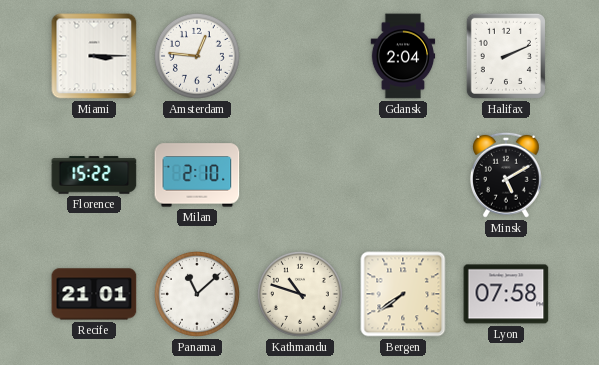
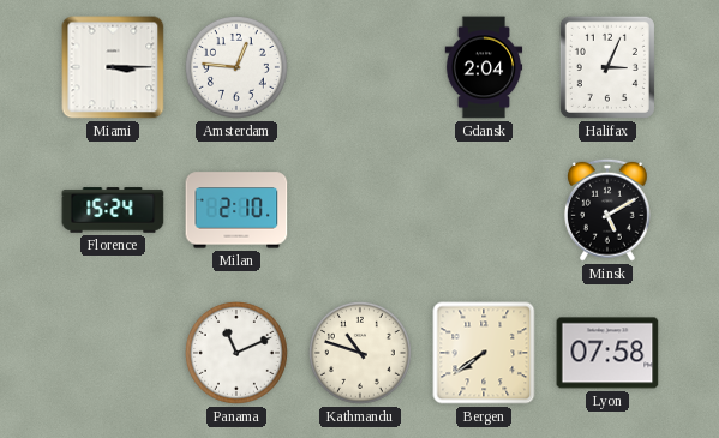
Halifax: 2:11 -> 3:04 (607, 67)
Florence: 15:22 -> 15:24 (113, 210)
Recife: 21:01 -> none (94, 294)
Panama: 11:08 -> 11:11 (236, 353)
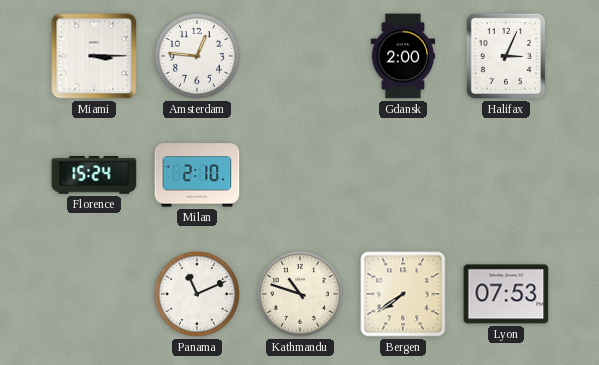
Gdansk: 2:04 -> 2:00 (403, 56)
Minsk: 5:10 -> none (607, 210)
Lyon: 07:58 -> 07:53 (506, 294)
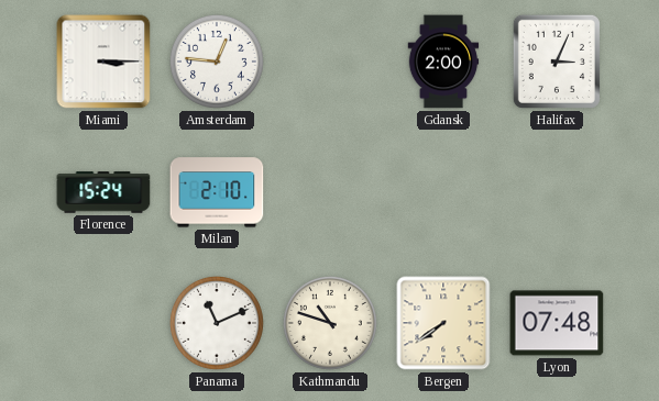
Lyon: 07:53 -> 07:48 (557, 323)
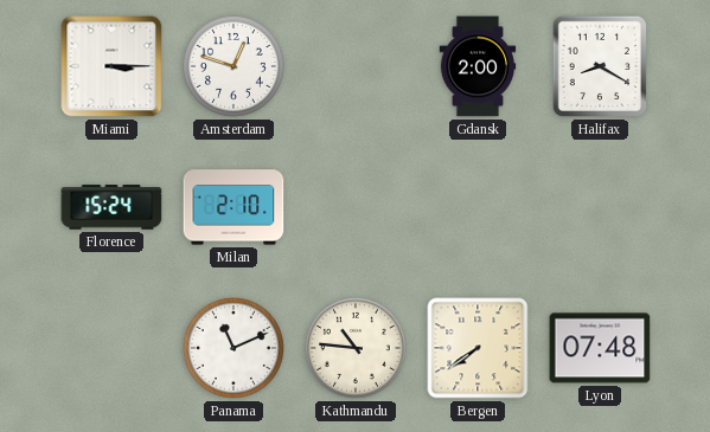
Amsterdam: 12:46 -> 12:48 (234, 66)
Halifax: 3:04 -> 8:20 (600, 66)
Kathmandu: 10:48 -> 10:46 (356, 348)
